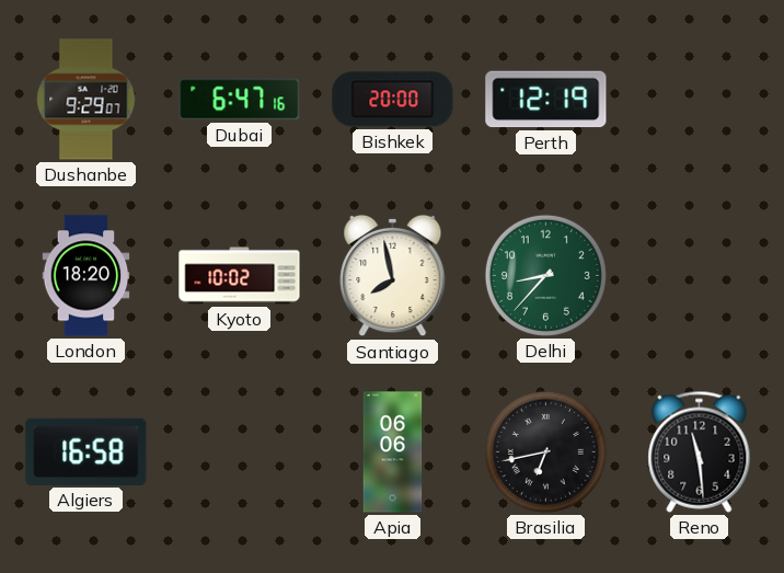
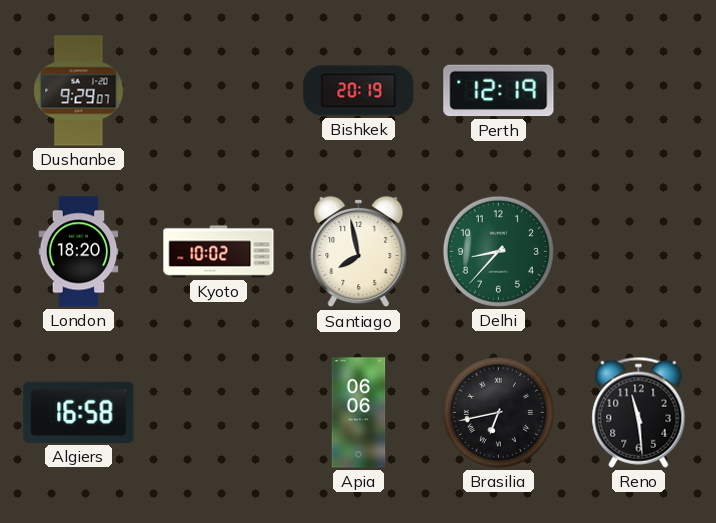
Dubai: 6:47 -> none (240, 100)
Bishkek: 20:00 -> 20:19 (359, 91)
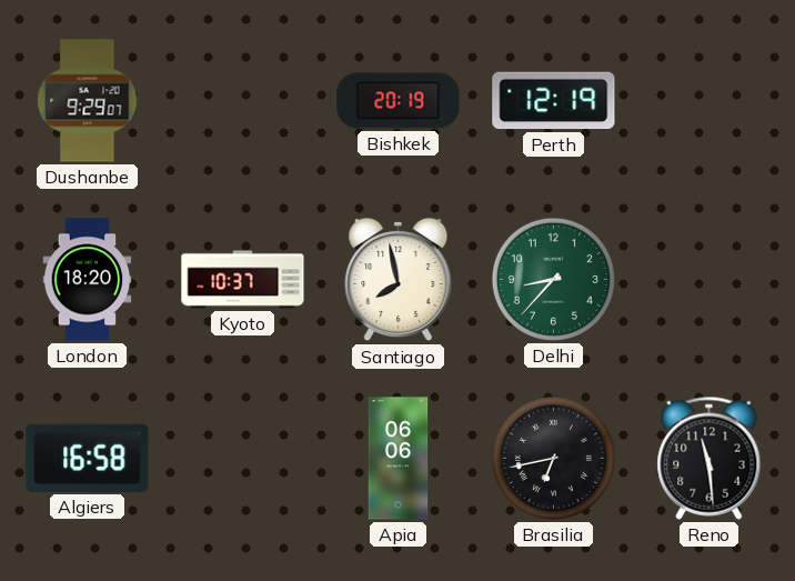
Kyoto: 10:02 -> 10:37 (243, 280)
